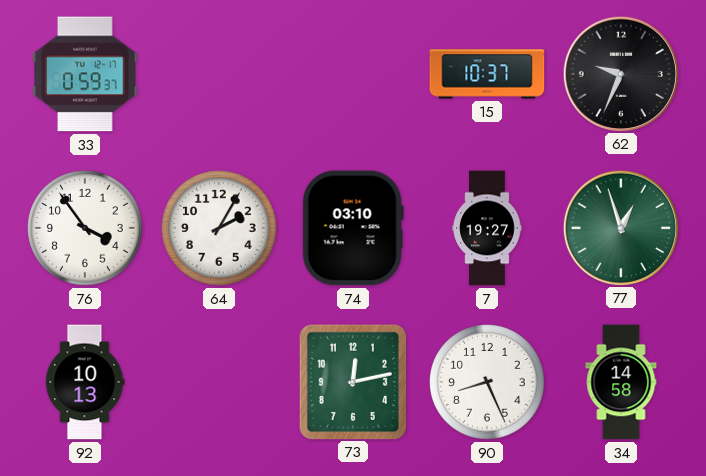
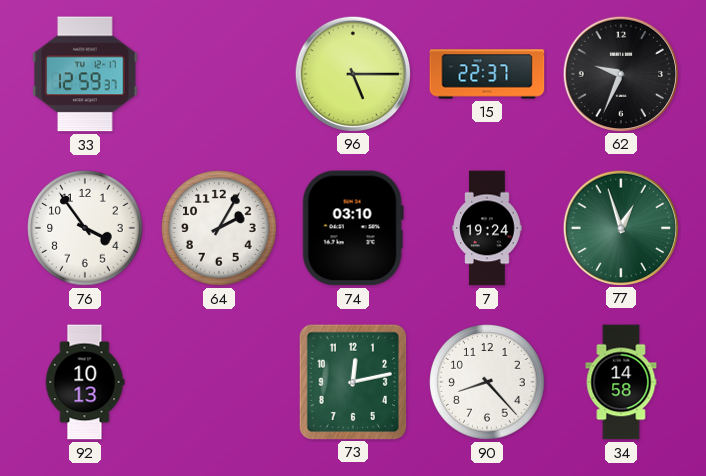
33: 0:59 -> 12:59 (85, 74)
96: none -> 5:15 (352, 73)
15: 10:37 -> 22:37 (487, 74)
7: 19:27 -> 19:24 (487, 228)
90: 8:26 -> 8:23 (487, 382)
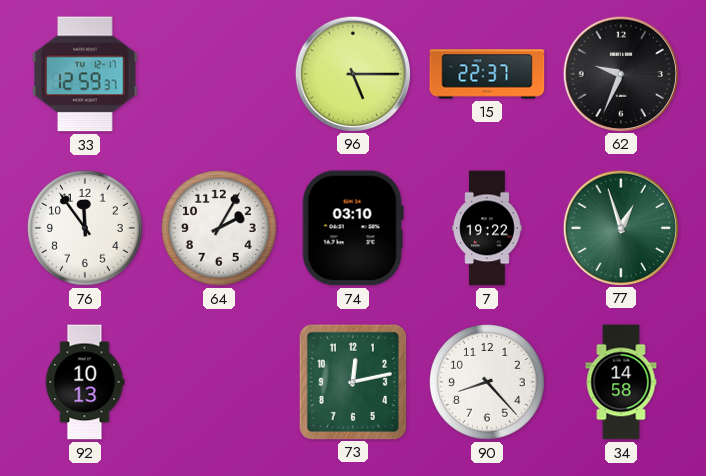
76: 3:54 -> 11:54 (85, 228)
7: 19:24 -> 19:22 (487, 228)
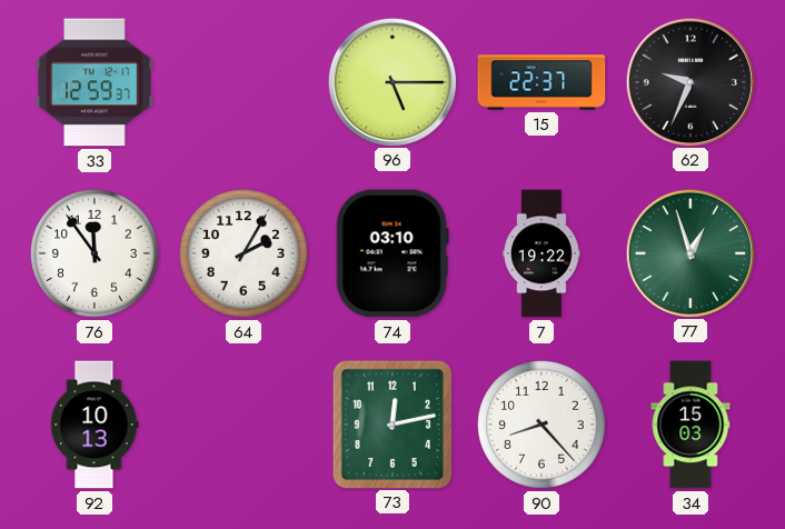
34: 14:58 -> 15:03 (690, 425)
